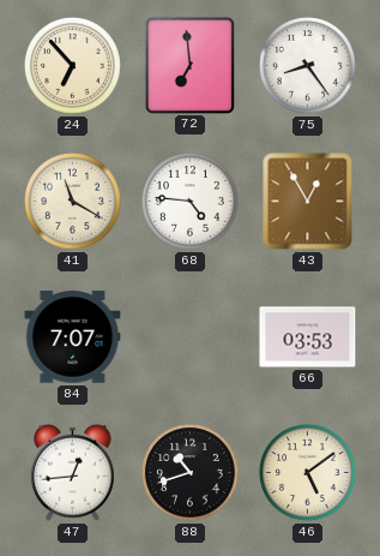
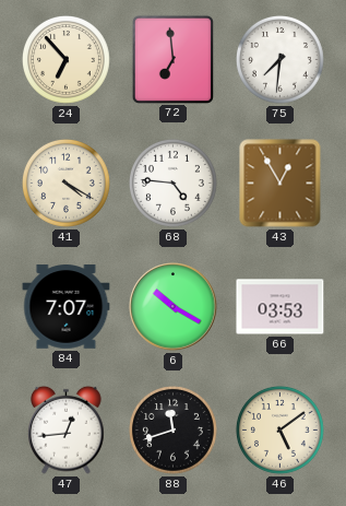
75: 8:24 -> 7:31 (281, 60)
41: 11:20 -> 4:20 (67, 184)
6: none -> 10:20 (174, 307)
88: 10:42 -> 11:42 (174, 431)
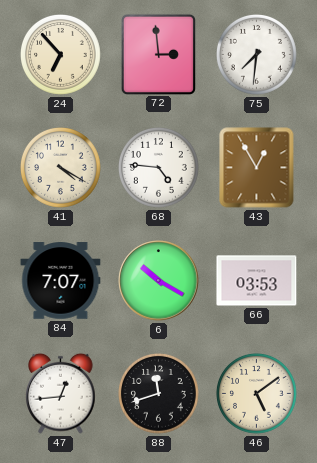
72: 6:59 -> 2:59 (158, 54)
